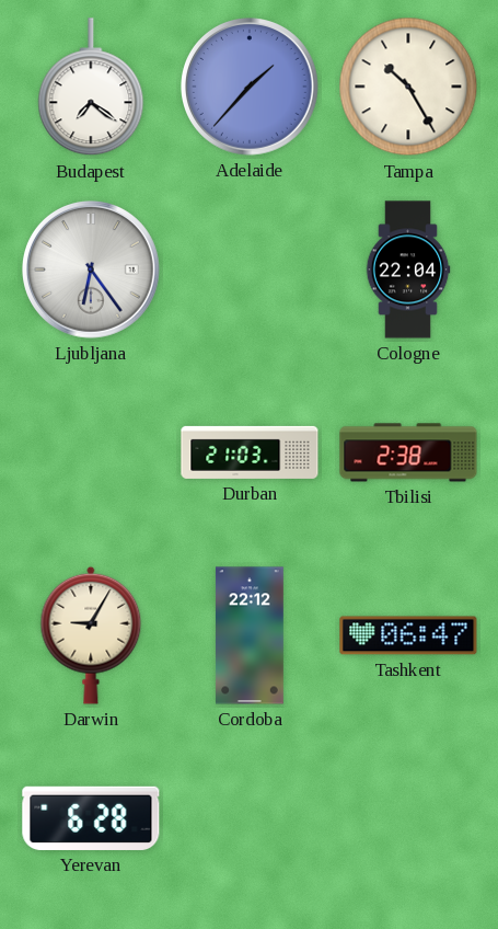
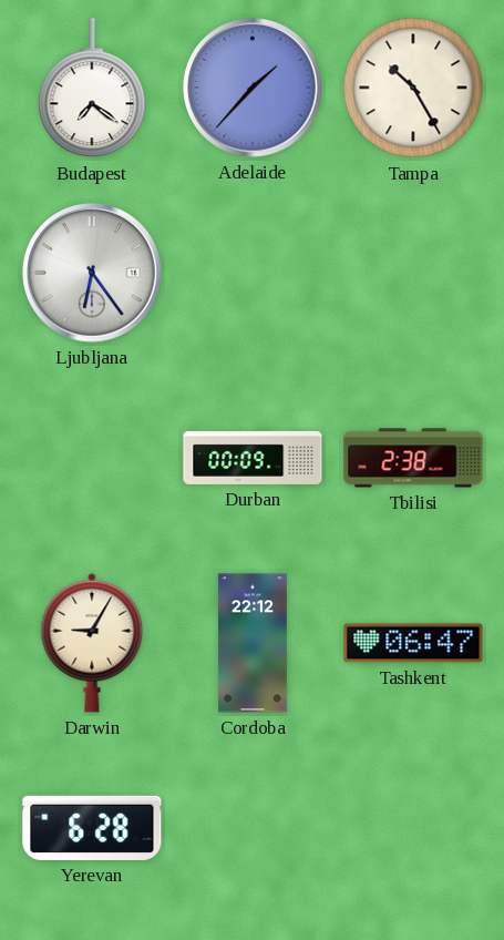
Cologne: 22:04 -> none (408, 269)
Durban: 21:03 -> 00:09 (253, 458)
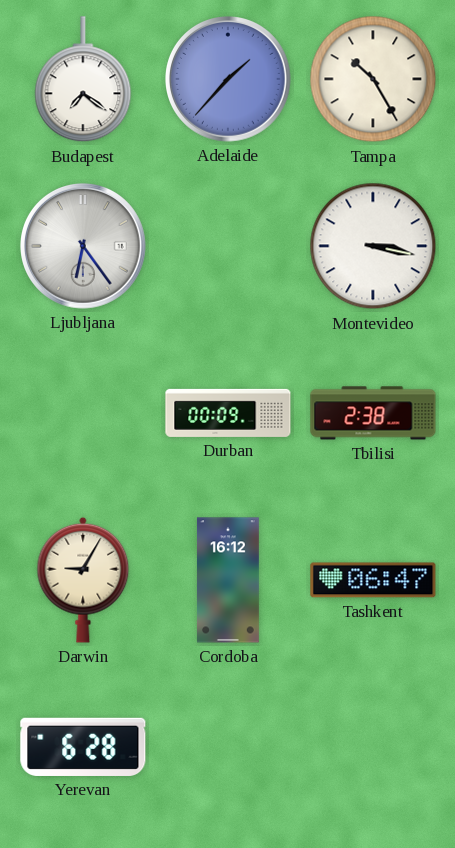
Montevideo: none -> 3:17 (373, 246)
Cordoba: 22:12 -> 16:12 (228, 580)
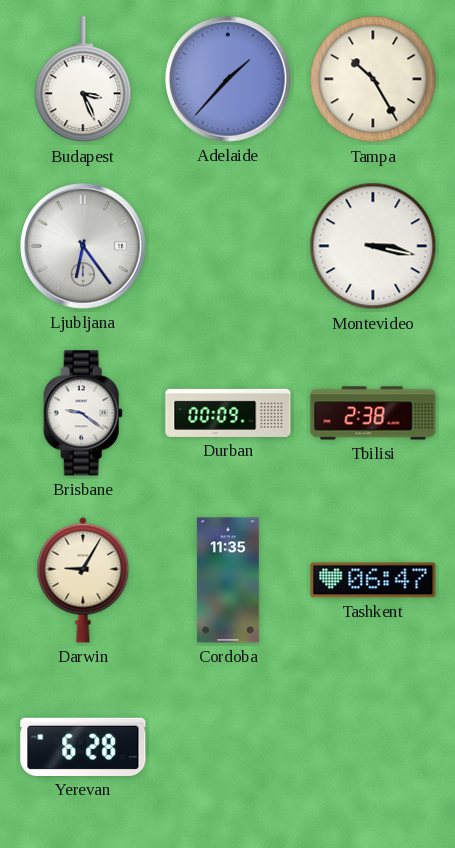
Budapest: 7:21 -> 3:26 (83, 80)
Brisbane: none -> 9:21 (83, 413)
Cordoba: 16:12 -> 11:35 (228, 580)
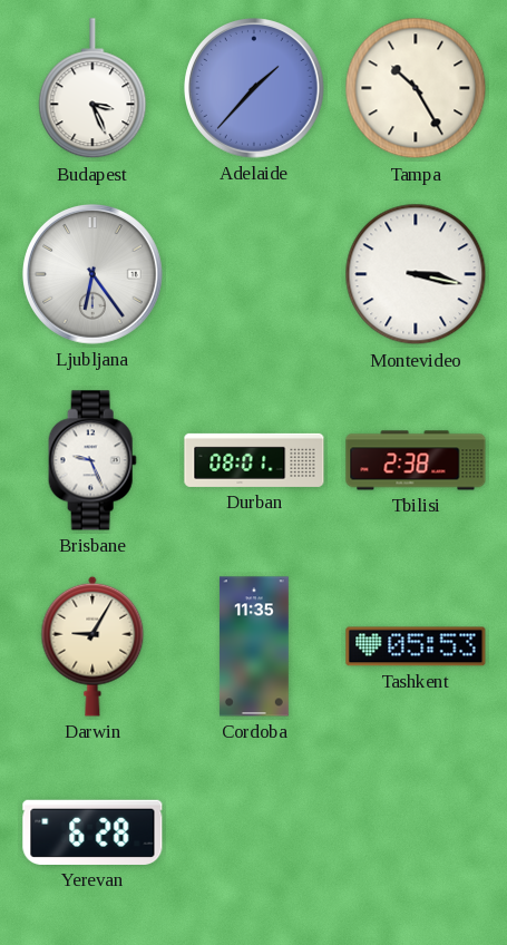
Brisbane: 9:21 -> 9:26 (92, 460)
Durban: 00:09 -> 08:01 (254, 460)
Tashkent: 06:47 -> 05:53 (416, 646)
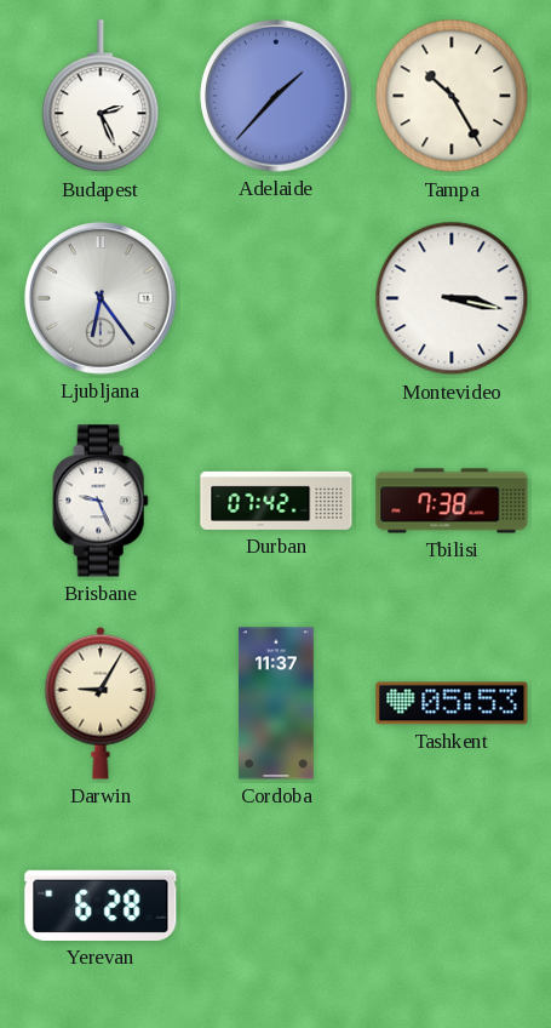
Budapest: 3:26 -> 2:26 (101, 97)
Durban: 08:01 -> 07:42 (276, 501)
Tbilisi: 2:38 -> 7:38 (452, 501)
Cordoba: 11:35 -> 11:37 (276, 703)
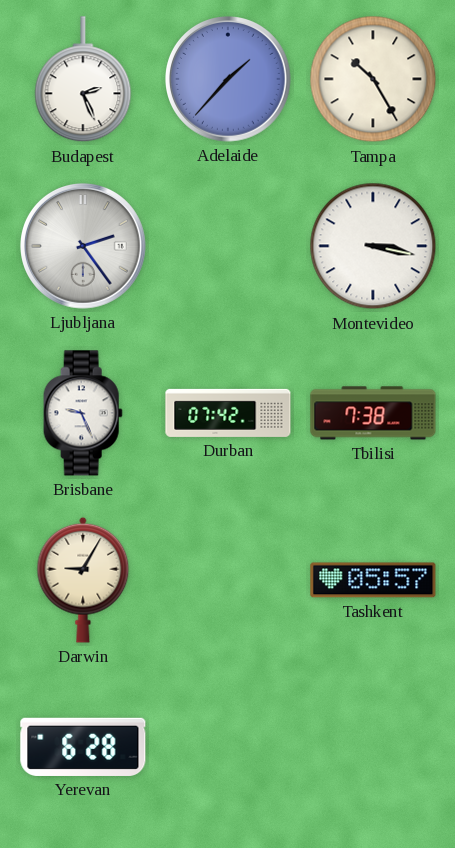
Ljubljana: 6:24 -> 2:24 (84, 247)
Cordoba: 11:37 -> none (276, 703)
Tashkent: 05:53 -> 05:57 (373, 580)
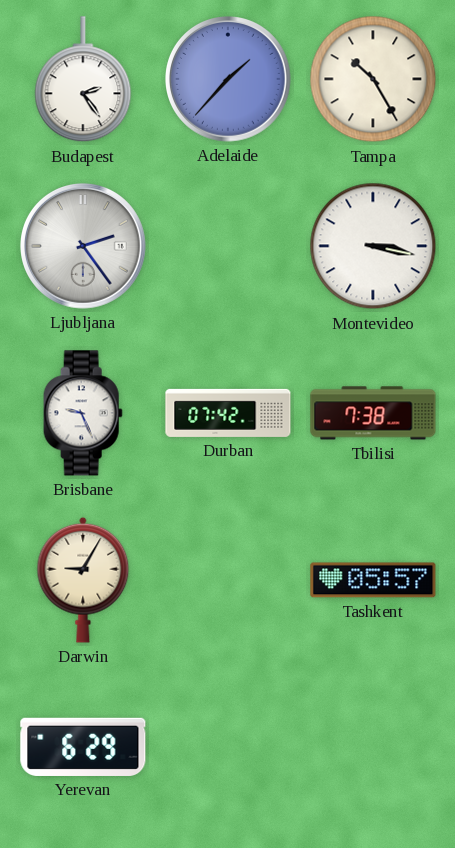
Budapest: 2:26 -> 2:24 (83, 80)
Yerevan: 6:28 -> 6:29 (83, 747)
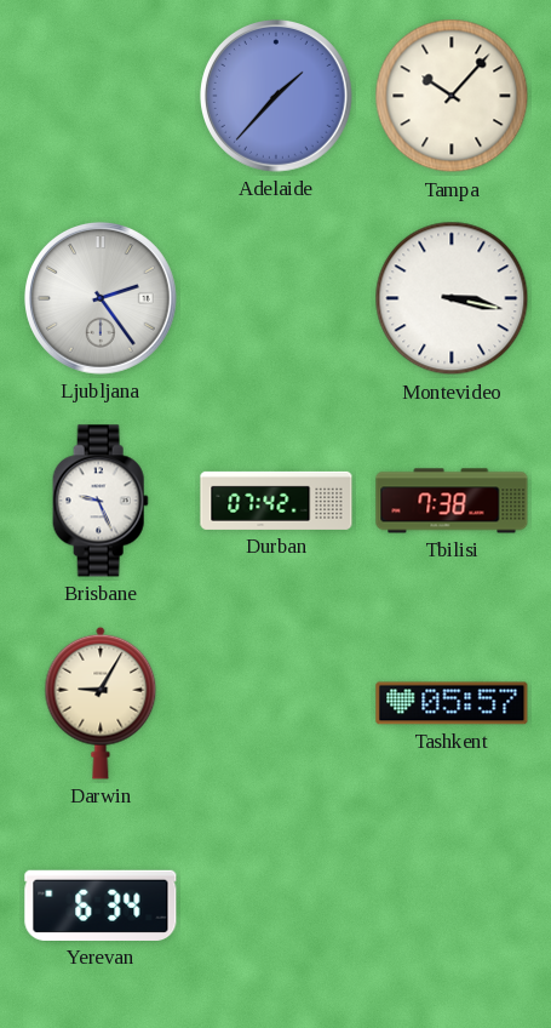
Budapest: 2:24 -> none (83, 80)
Tampa: 10:25 -> 10:07 (452, 96)
Yerevan: 6:29 -> 6:34 (101, 906)
